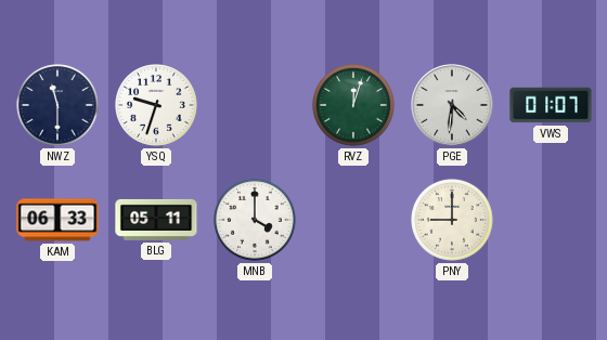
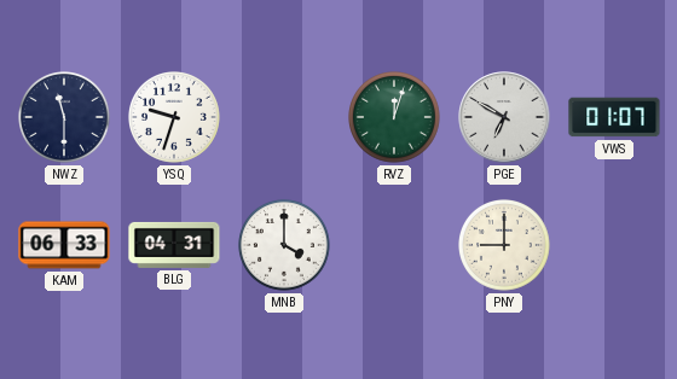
PGE: 4:31 -> 6:50 (504, 117)
BLG: 05:11 -> 04:31 (174, 245)
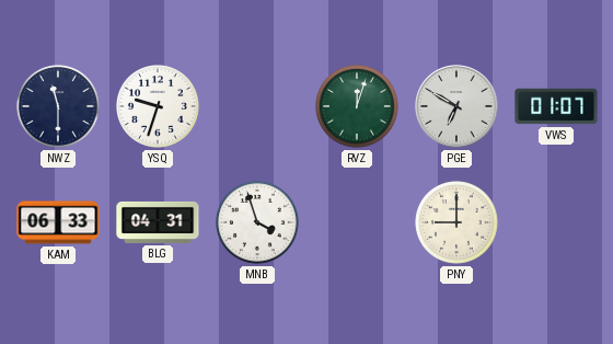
MNB: 4:00 -> 3:57 (258, 223)
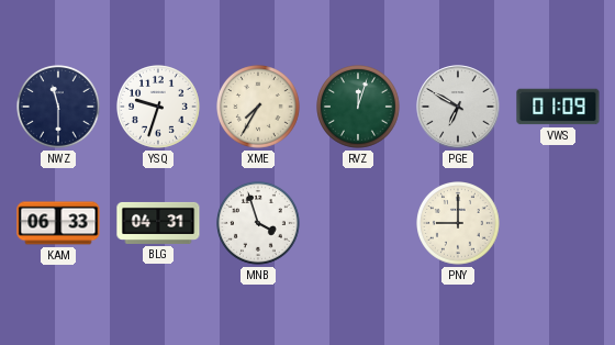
XME: none -> 7:35 (259, 108)
VWS: 01:07 -> 01:09 (558, 107)
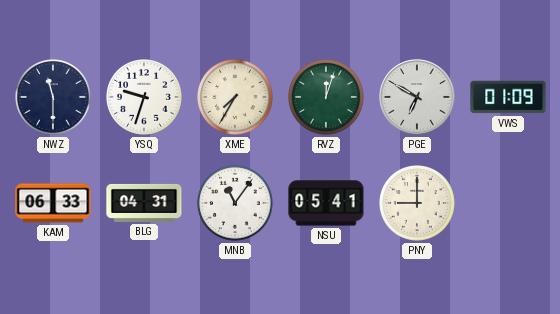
MNB: 3:57 -> 11:06 (236, 204)
NSU: none -> 05:41 (326, 203)
